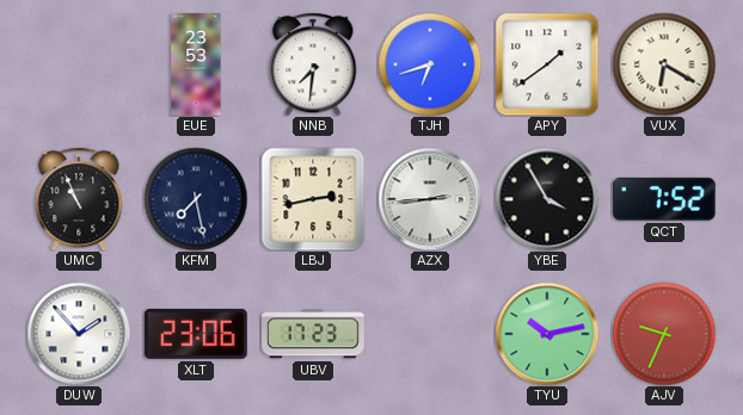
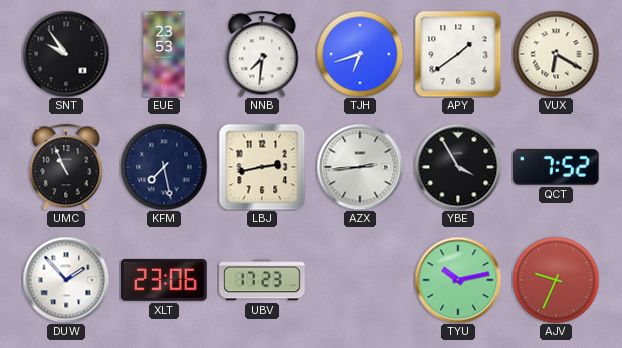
SNT: none -> 9:54 (66, 54)
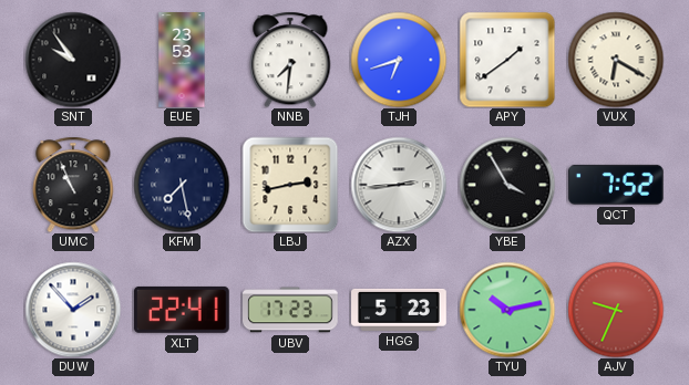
XLT: 23:06 -> 22:41 (182, 310)
HGG: none -> 5:23 (399, 310)
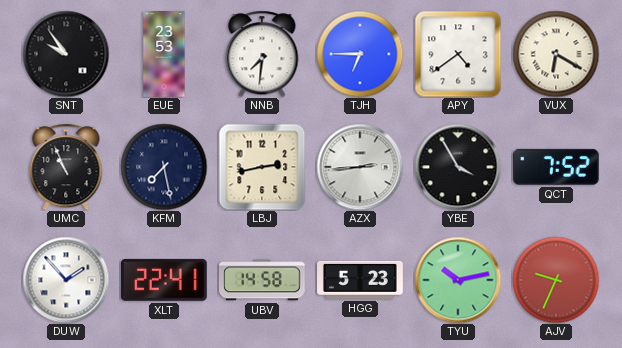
TJH: 6:42 -> 6:45 (360, 54)
APY: 1:39 -> 4:39 (458, 54)
UBV: 17:23 -> 14:58 (263, 280)
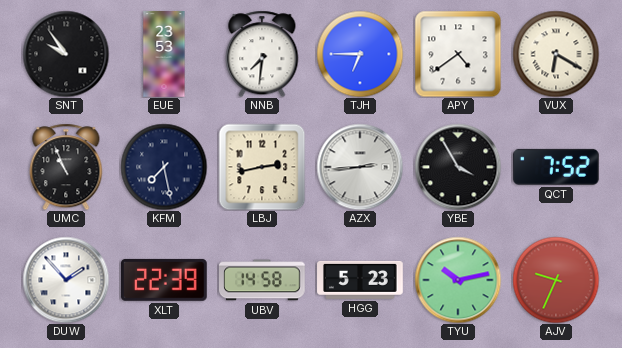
XLT: 22:41 -> 22:39 (164, 280)
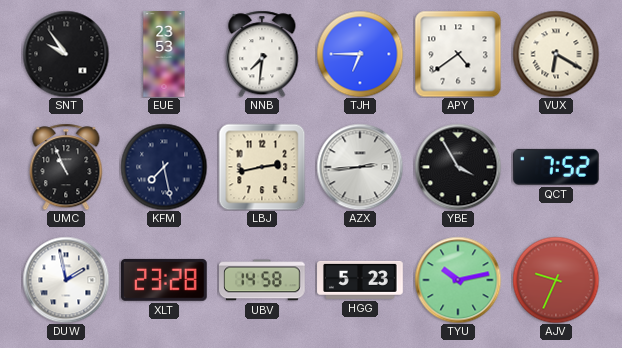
DUW: 1:53 -> 1:58 (66, 280)
XLT: 22:39 -> 23:28 (164, 280)
